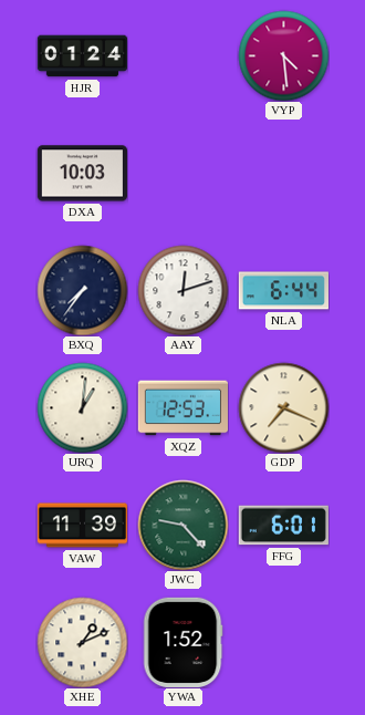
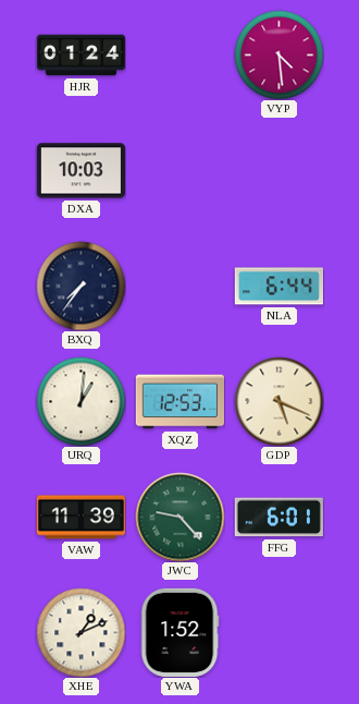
AAY: 12:12 -> none (182, 290)
GDP: 7:19 -> 5:19 (278, 401)
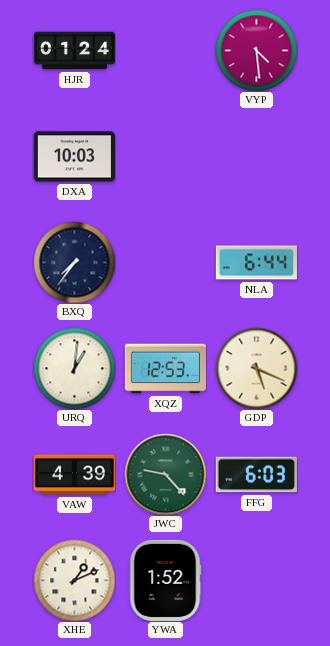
VAW: 11:39 -> 4:39 (74, 475)
FFG: 6:01 -> 6:03 (256, 475)
